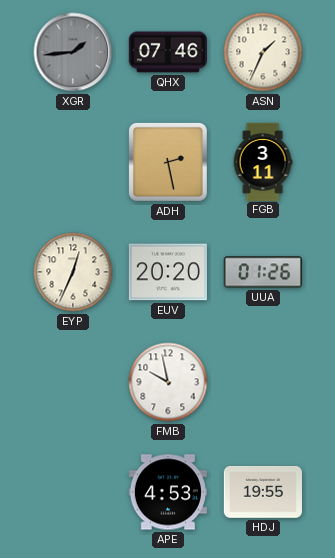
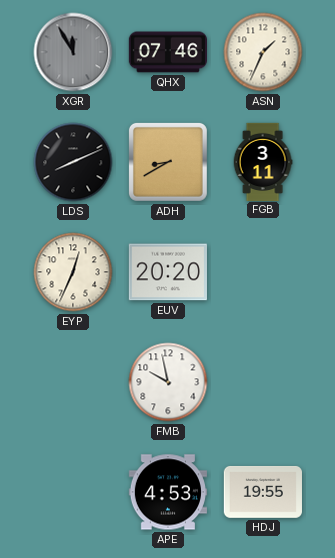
XGR: 1:44 -> 11:55 (73, 52)
LDS: none -> 8:11 (73, 162)
ADH: 2:28 -> 8:40 (168, 162)
UUA: 01:26 -> none (262, 272)
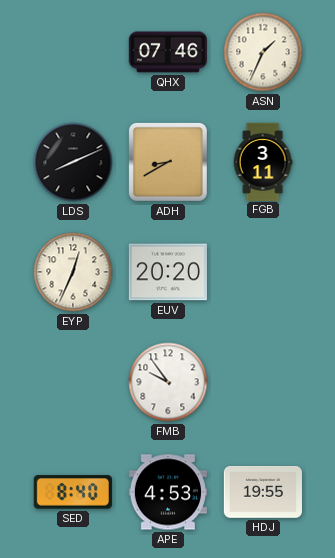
XGR: 11:55 -> none (73, 52)
FMB: 9:58 -> 9:54 (168, 382)
SED: none -> 8:40 (73, 492)
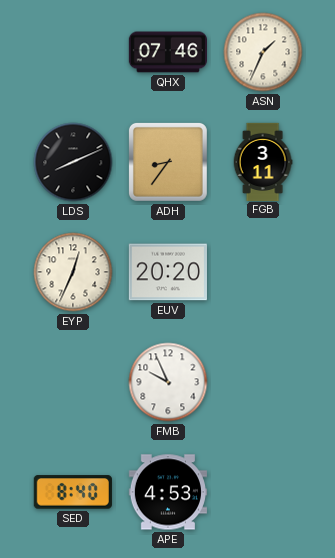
ADH: 8:40 -> 8:36 (168, 162)
FMB: 9:54 -> 9:56 (168, 382)
HDJ: 19:55 -> none (263, 492)
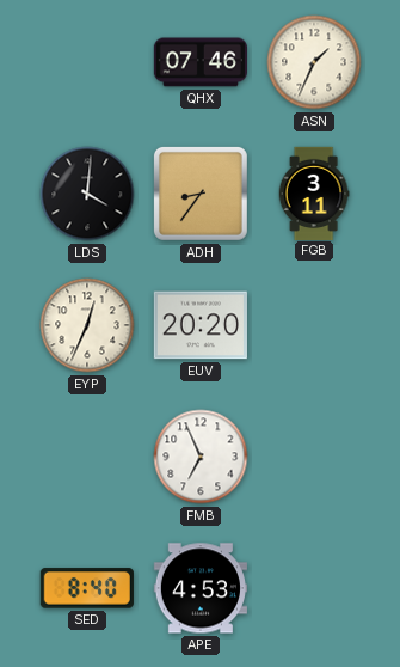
LDS: 8:11 -> 4:01 (87, 194)
FMB: 9:56 -> 6:56 (201, 457)
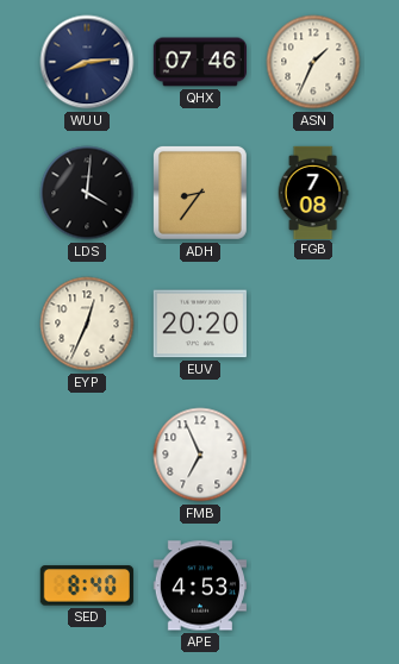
WUU: none -> 8:14 (87, 62)
FGB: 3:11 -> 7:08 (313, 192)
